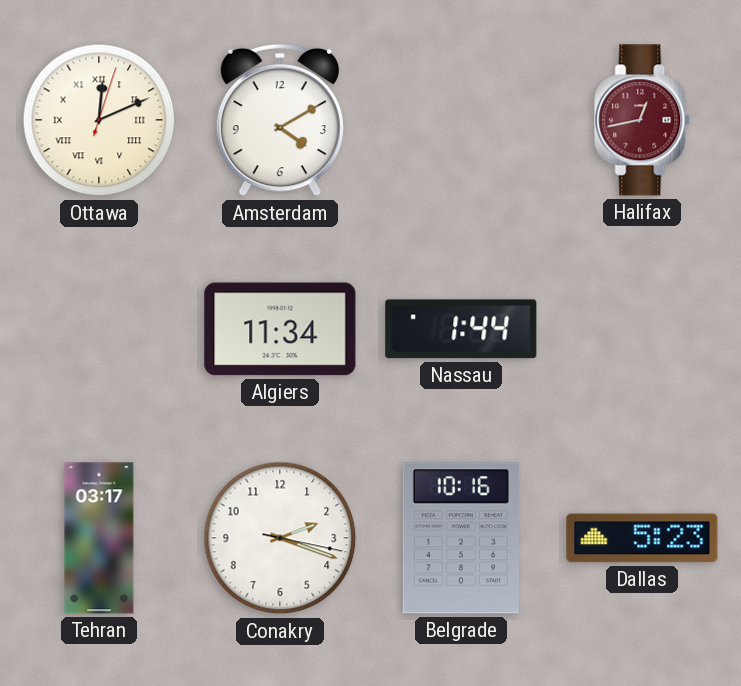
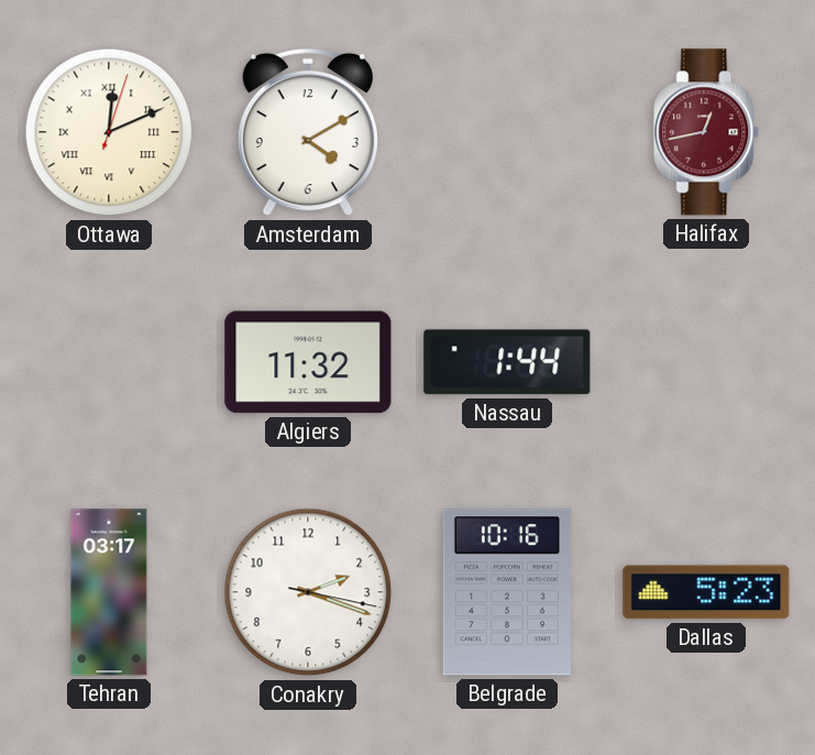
Algiers: 11:34 -> 11:32 (308, 362)
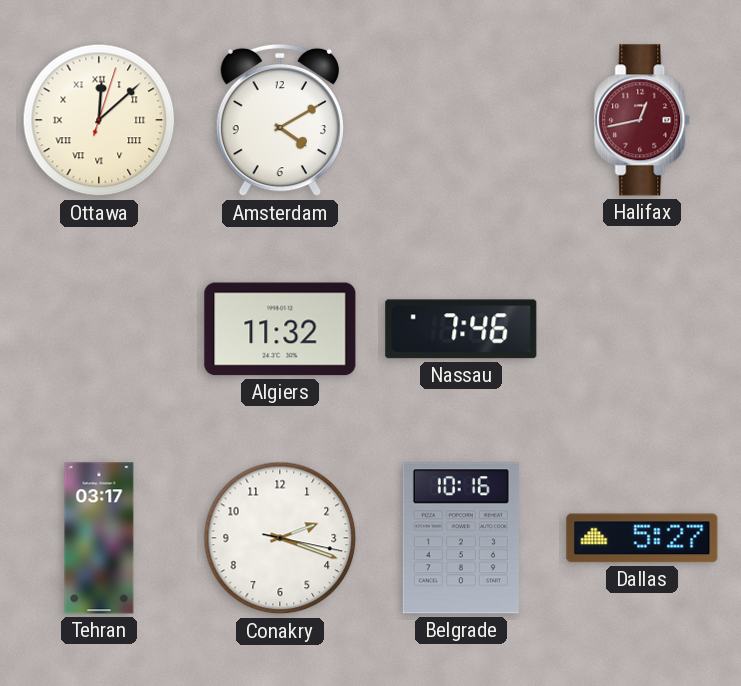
Ottawa: 12:11 -> 12:08 (99, 120)
Nassau: 1:44 -> 7:46 (461, 329)
Dallas: 5:23 -> 5:27 (642, 538)
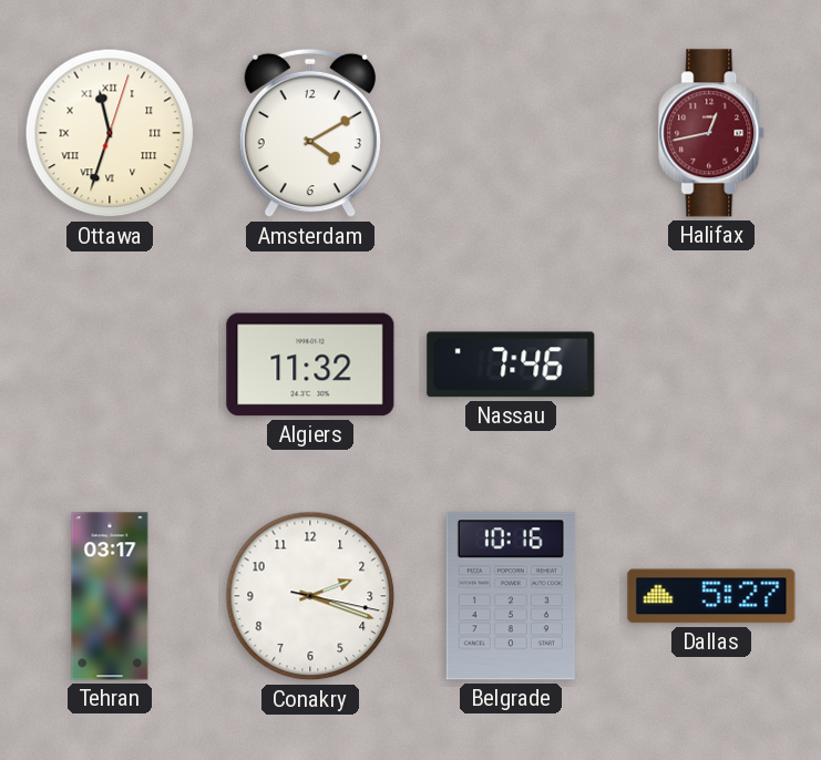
Ottawa: 12:08 -> 11:33 (110, 133)
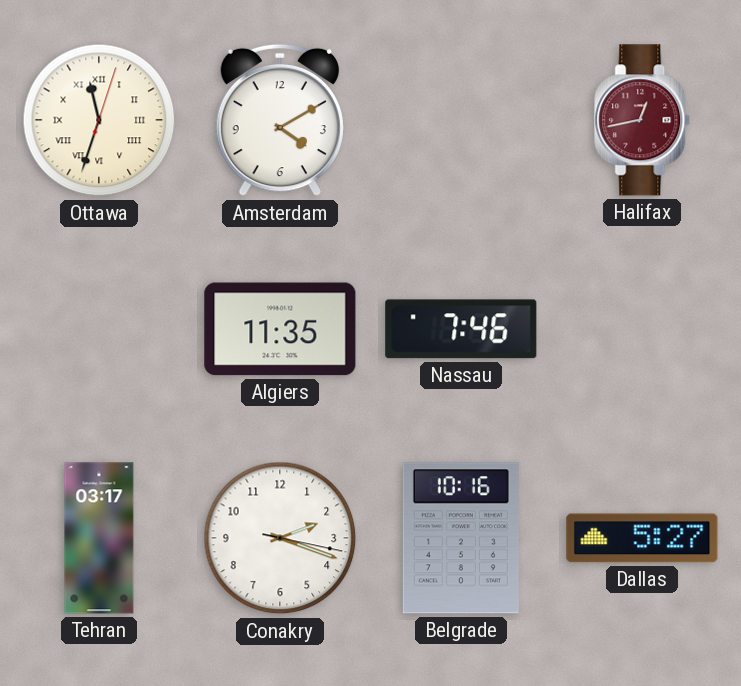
Algiers: 11:32 -> 11:35 (280, 329)
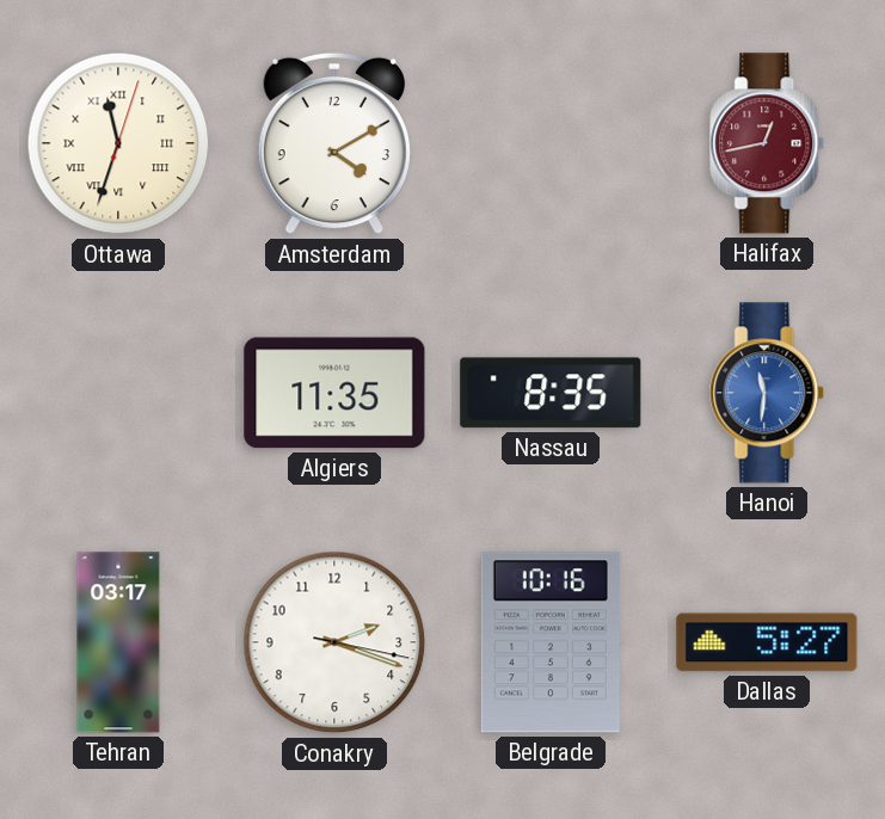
Nassau: 7:46 -> 8:35 (551, 393)
Hanoi: none -> 11:31 (768, 393)
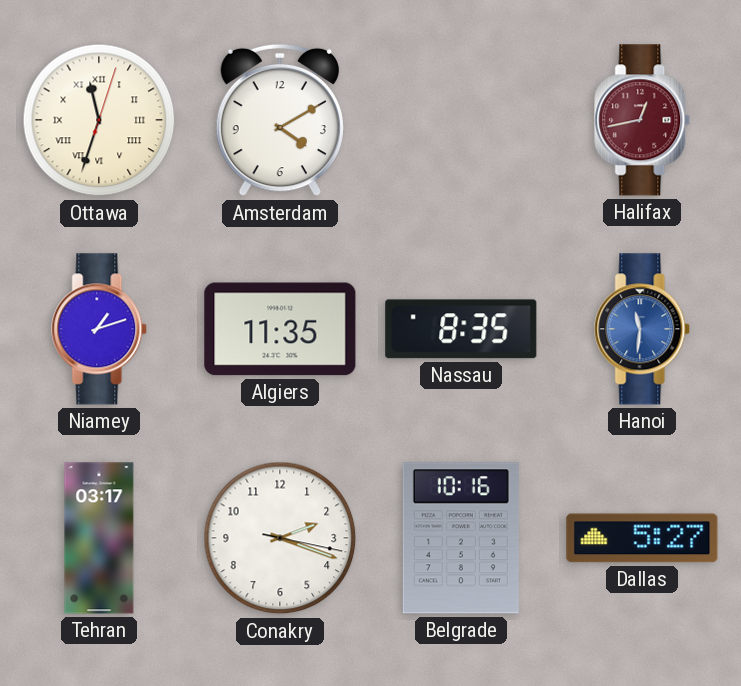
Niamey: none -> 1:12 (100, 329)
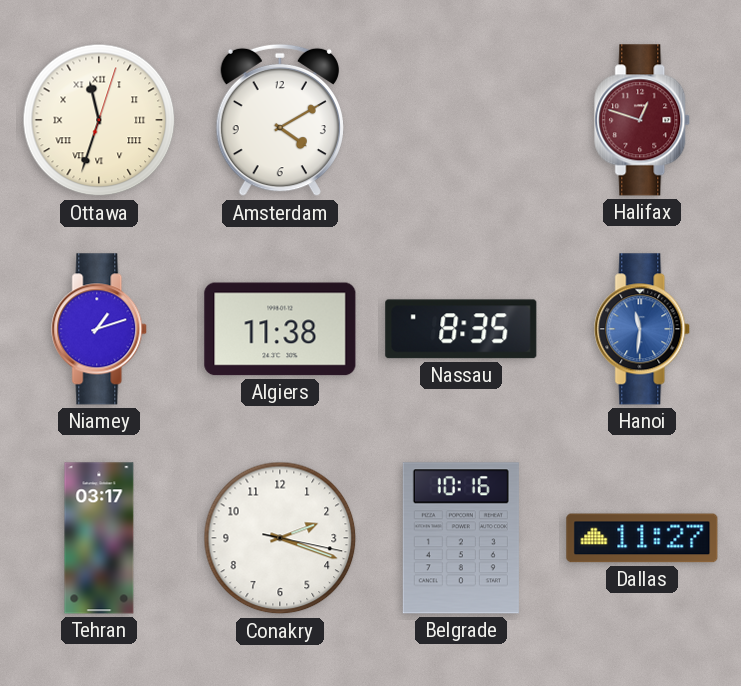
Halifax: 12:43 -> 12:48 (643, 120)
Algiers: 11:35 -> 11:38 (280, 329)
Dallas: 5:27 -> 11:27 (642, 538)
